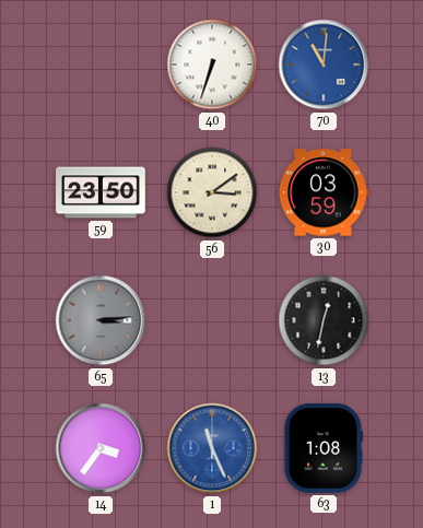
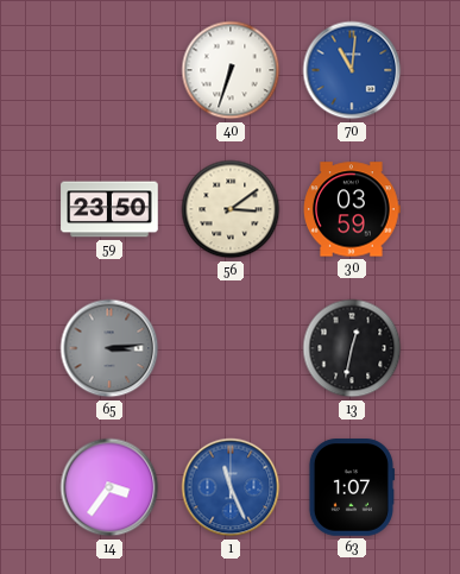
63: 1:08 -> 1:07 (351, 487)
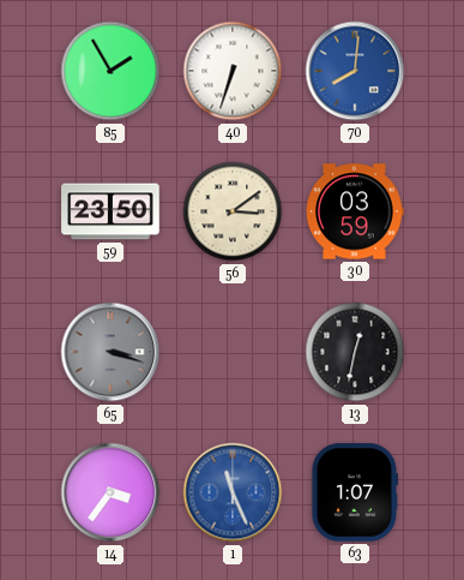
85: none -> 1:55 (110, 71)
70: 11:01 -> 8:01 (355, 71)
65: 3:14 -> 3:18 (110, 352)
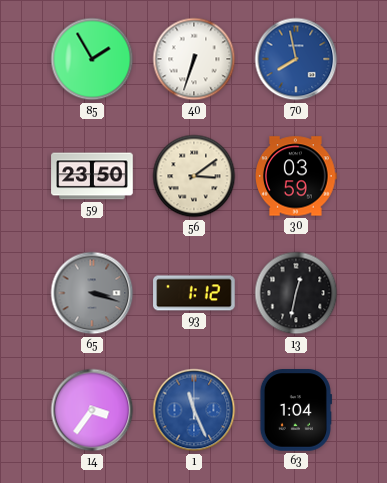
70: 8:01 -> 7:58 (296, 59)
93: none -> 1:12 (194, 293)
63: 1:07 -> 1:04 (295, 410)
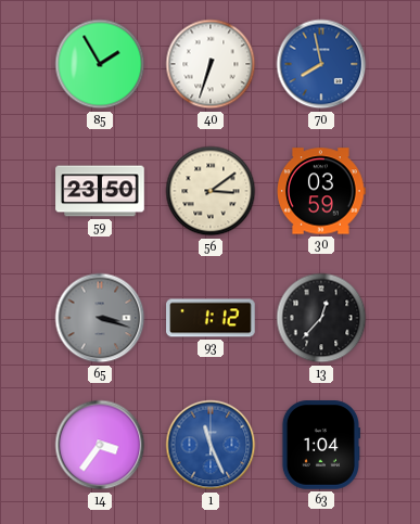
13: 12:32 -> 12:37 (321, 318)
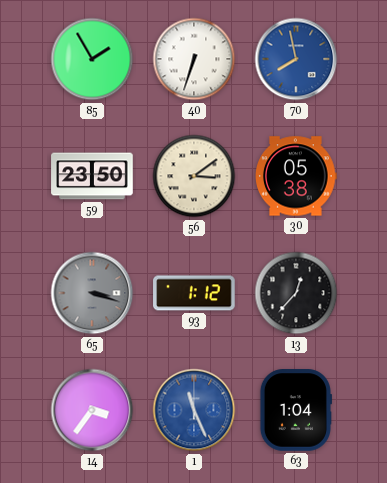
30: 03:59 -> 05:38 (297, 176)
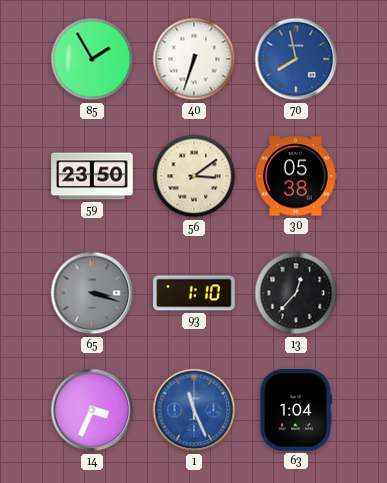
93: 1:12 -> 1:10 (194, 293)
14: 3:36 -> 3:34 (92, 410)
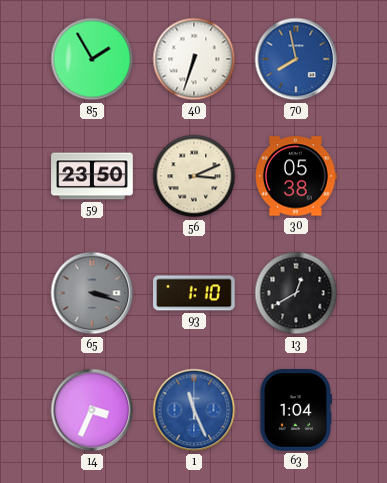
56: 3:09 -> 3:11 (194, 176)
13: 12:37 -> 12:40 (296, 293)
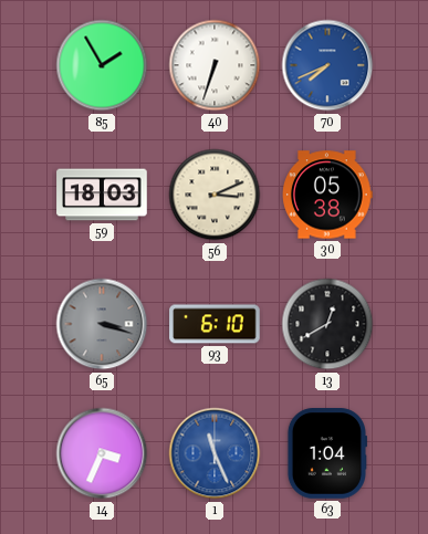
70: 7:58 -> 7:41 (327, 65)
59: 23:50 -> 18:03 (102, 195)
93: 1:10 -> 6:10 (215, 324)
